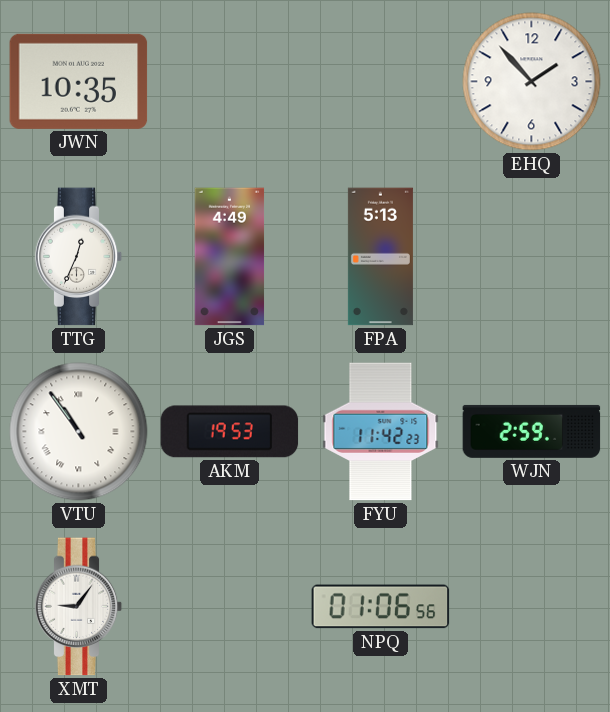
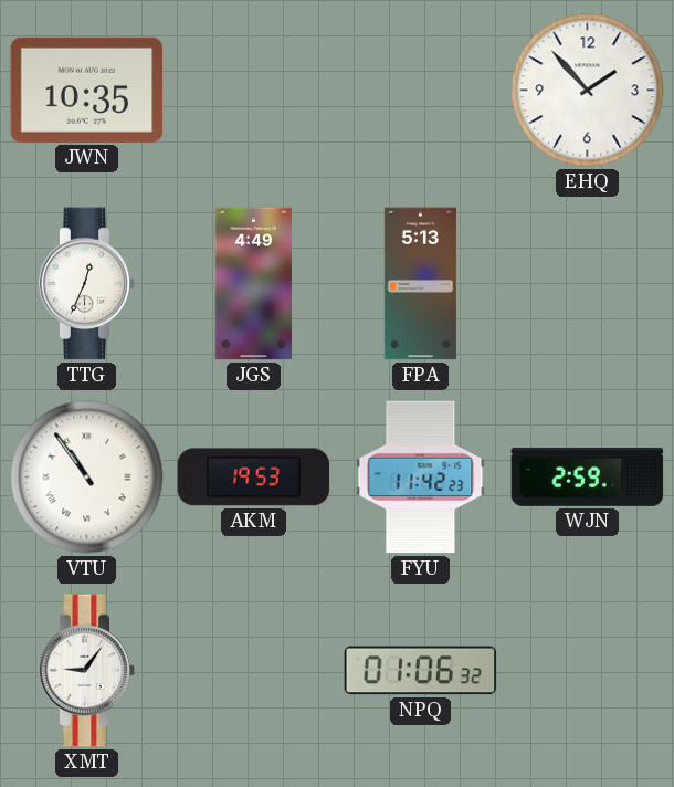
NPQ: 01:06:56 -> 01:06:32 (421, 671)
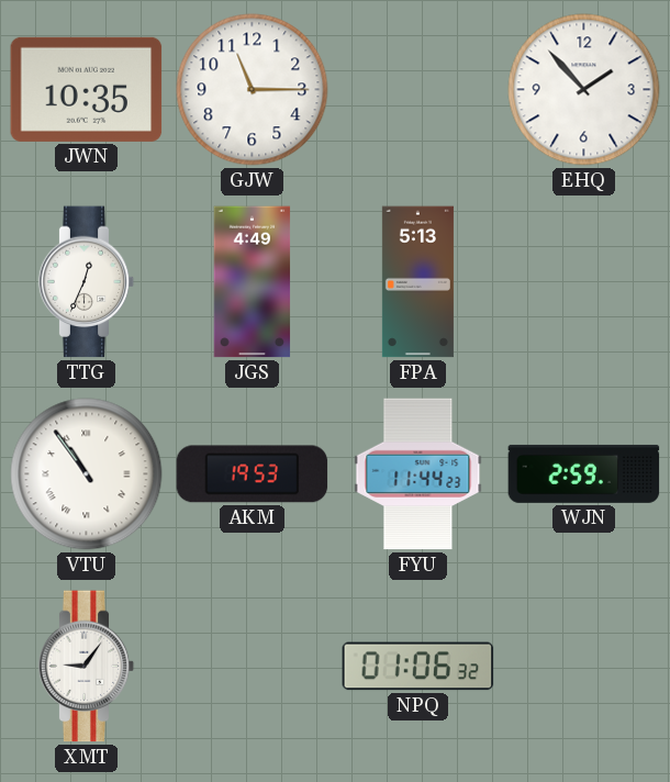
GJW: none -> 11:15 (253, 90)
FYU: 11:42 -> 11:44 (418, 474)
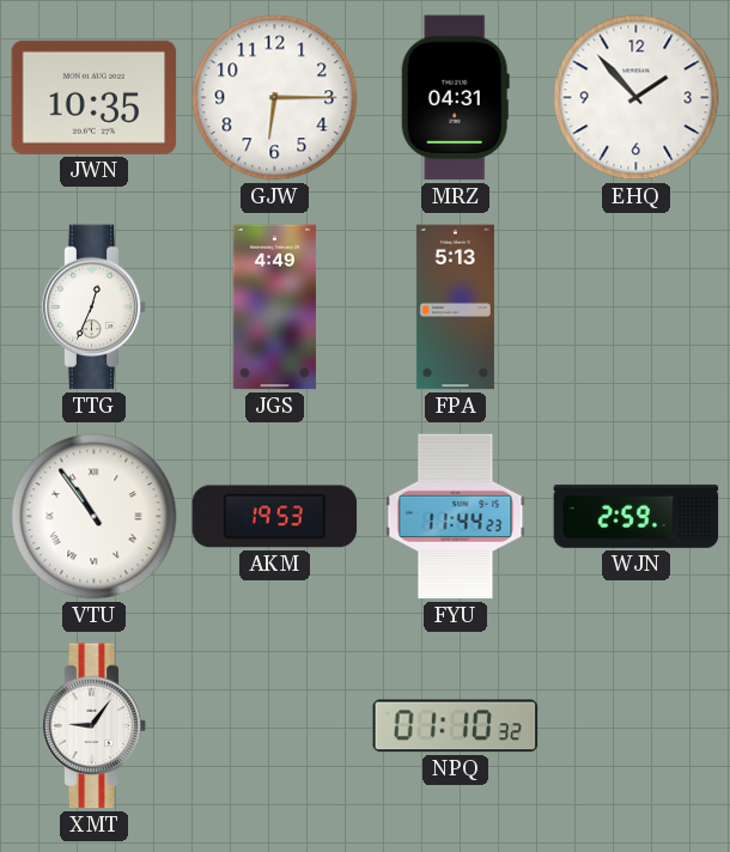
GJW: 11:15 -> 6:15 (275, 98)
MRZ: none -> 04:31 (455, 98)
NPQ: 01:06 -> 01:10 (456, 726)
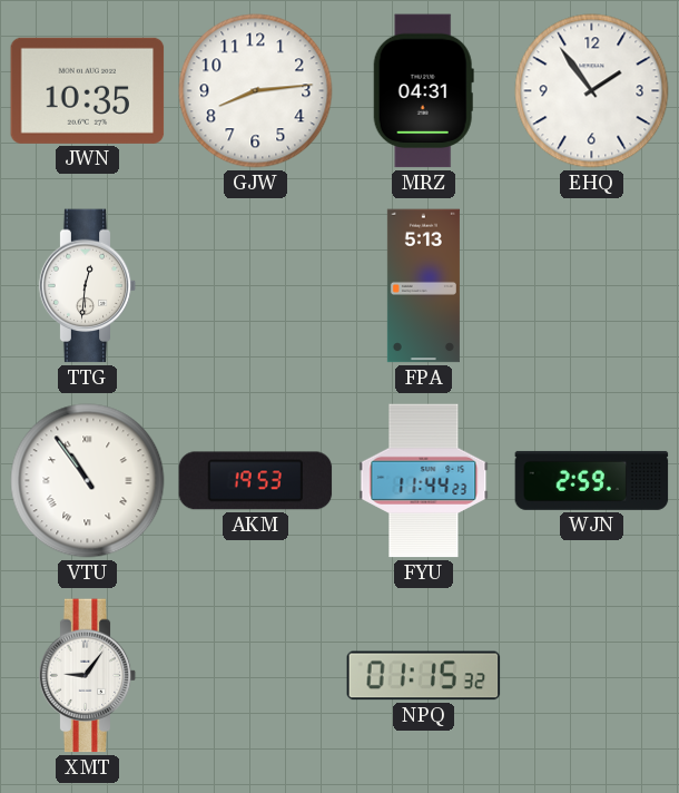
GJW: 6:15 -> 8:14 (256, 91)
EHQ: 1:53 -> 1:54 (592, 91)
TTG: 12:34 -> 12:31 (88, 286)
JGS: 4:49 -> none (275, 308)
NPQ: 01:10 -> 01:15 (424, 676)
